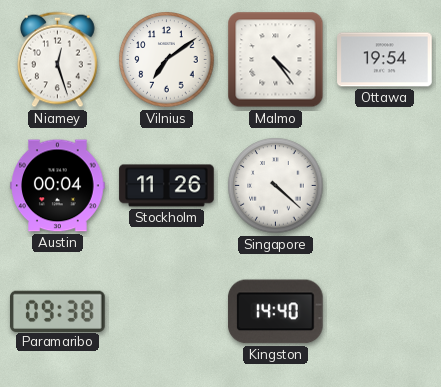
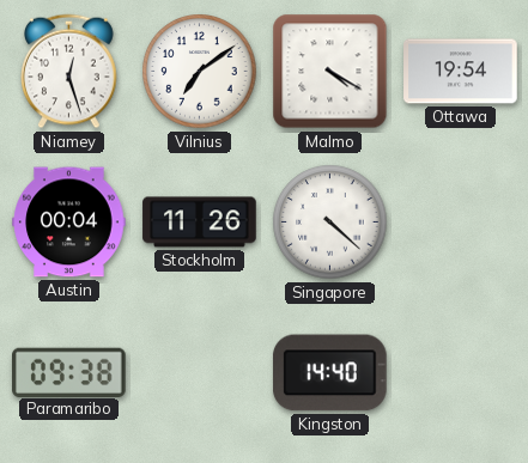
Malmo: 4:24 -> 4:20 (330, 72)
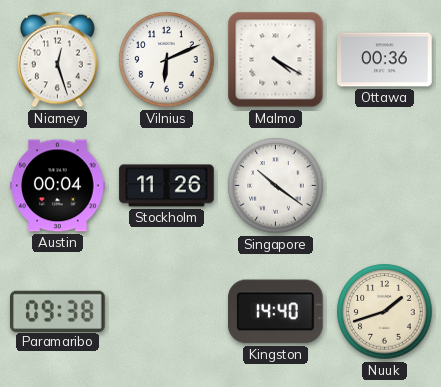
Vilnius: 7:09 -> 6:11 (167, 60)
Ottawa: 19:54 -> 00:36 (385, 60)
Singapore: 4:22 -> 10:21 (276, 186)
Nuuk: none -> 1:42 (385, 312)
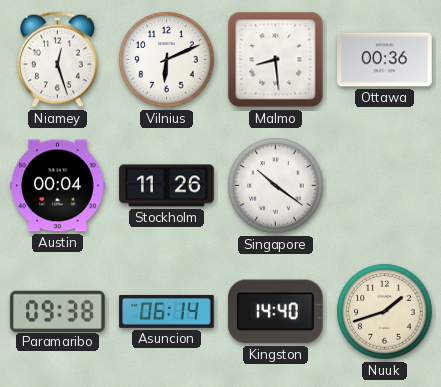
Malmo: 4:20 -> 8:29 (276, 60)
Asuncion: none -> 06:14 (167, 311)
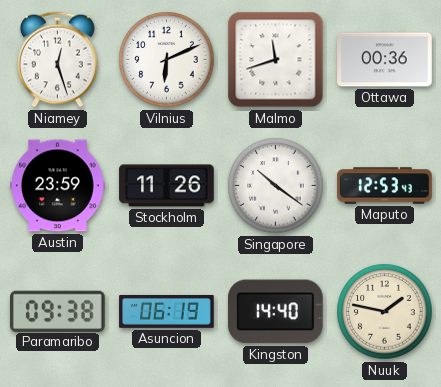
Malmo: 8:29 -> 11:42 (276, 60)
Austin: 00:04 -> 23:59 (58, 186)
Maputo: none -> 12:53 (385, 186)
Asuncion: 06:14 -> 06:19 (167, 311)
Nuuk: 1:42 -> 1:47 (385, 312)
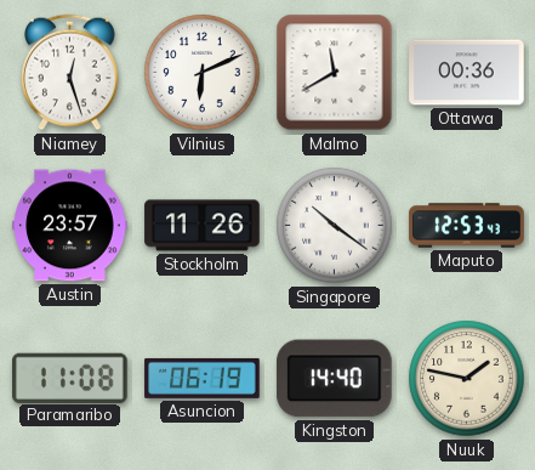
Malmo: 11:42 -> 11:40 (335, 73)
Austin: 23:59 -> 23:57 (70, 226)
Paramaribo: 09:38 -> 11:08 (70, 378)
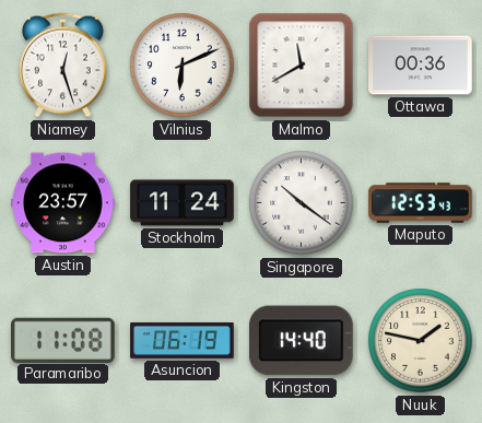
Stockholm: 11:26 -> 11:24 (183, 203)
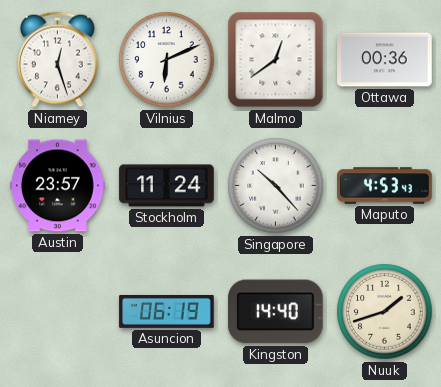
Malmo: 11:40 -> 12:39 (276, 60)
Singapore: 10:21 -> 10:23 (276, 186)
Maputo: 12:53 -> 4:53 (385, 186)
Paramaribo: 11:08 -> none (63, 340)
Nuuk: 1:47 -> 1:42 (385, 312)
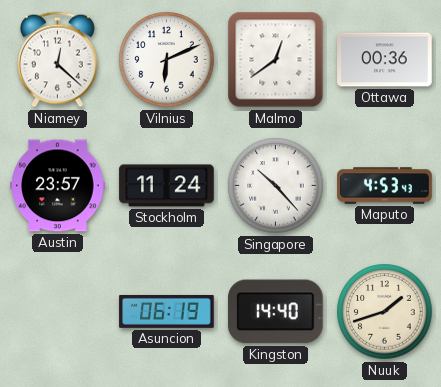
Niamey: 12:27 -> 12:22 (58, 60)
